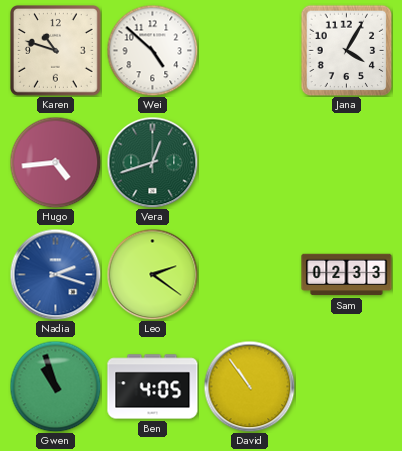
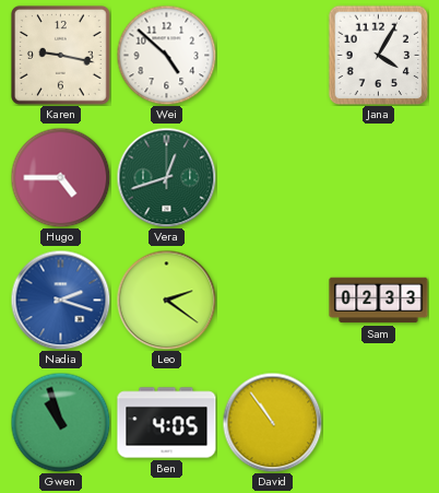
Karen: 10:48 -> 9:17 (60, 55)
Hugo: 4:44 -> 4:45 (60, 177)
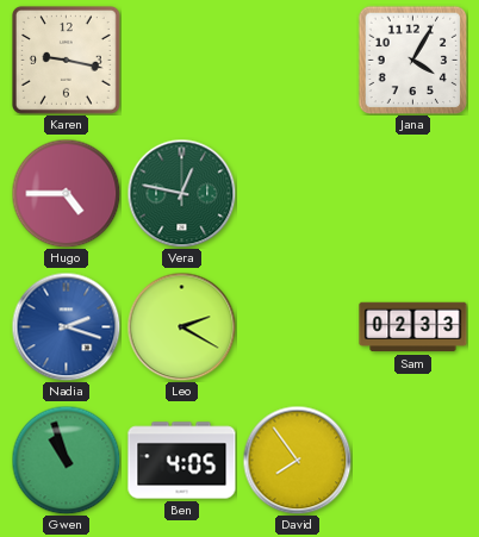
Wei: 4:52 -> none (166, 55)
Vera: 12:42 -> 12:47 (181, 193)
Leo: 2:21 -> 2:20 (181, 326)
David: 10:54 -> 7:54 (297, 460)
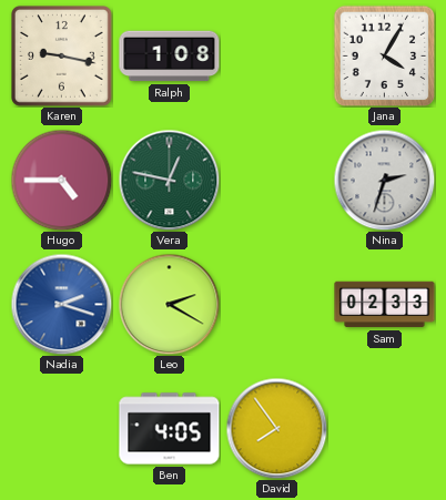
Ralph: none -> 1:08 (170, 57)
Nina: none -> 2:33 (384, 180)
Gwen: 10:57 -> none (66, 460)
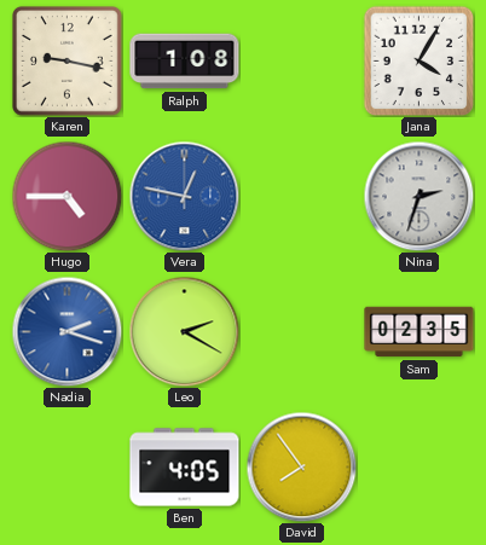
Vera dial: green -> blue (184, 196)
Sam: 02:33 -> 02:35 (420, 332)
